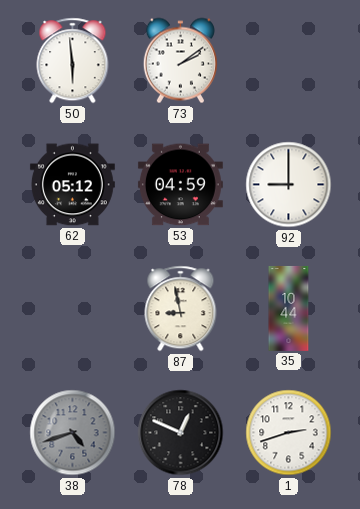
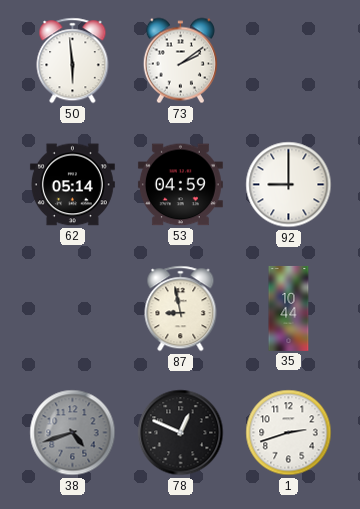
62: 05:12 -> 05:14 (72, 185)
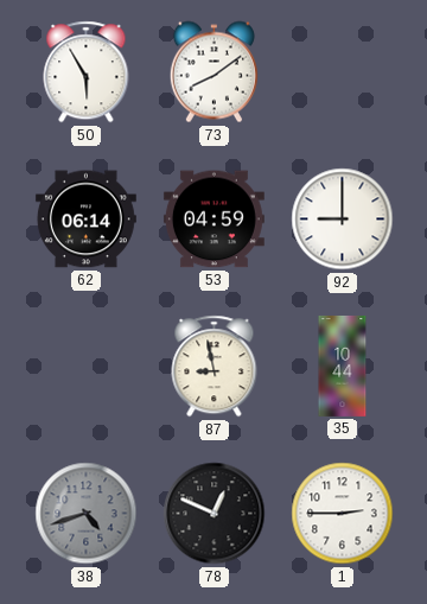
50: 5:59 -> 5:55 (87, 72)
73: 2:09 -> 8:09 (213, 72)
62: 05:14 -> 06:14 (85, 220)
1: 2:42 -> 2:45 (343, 514)
